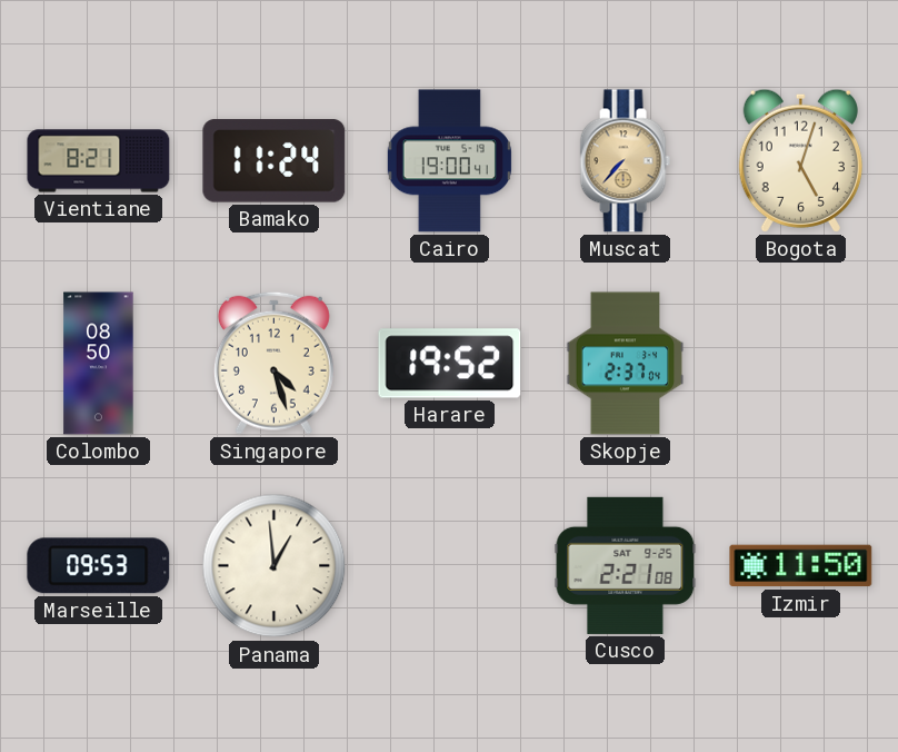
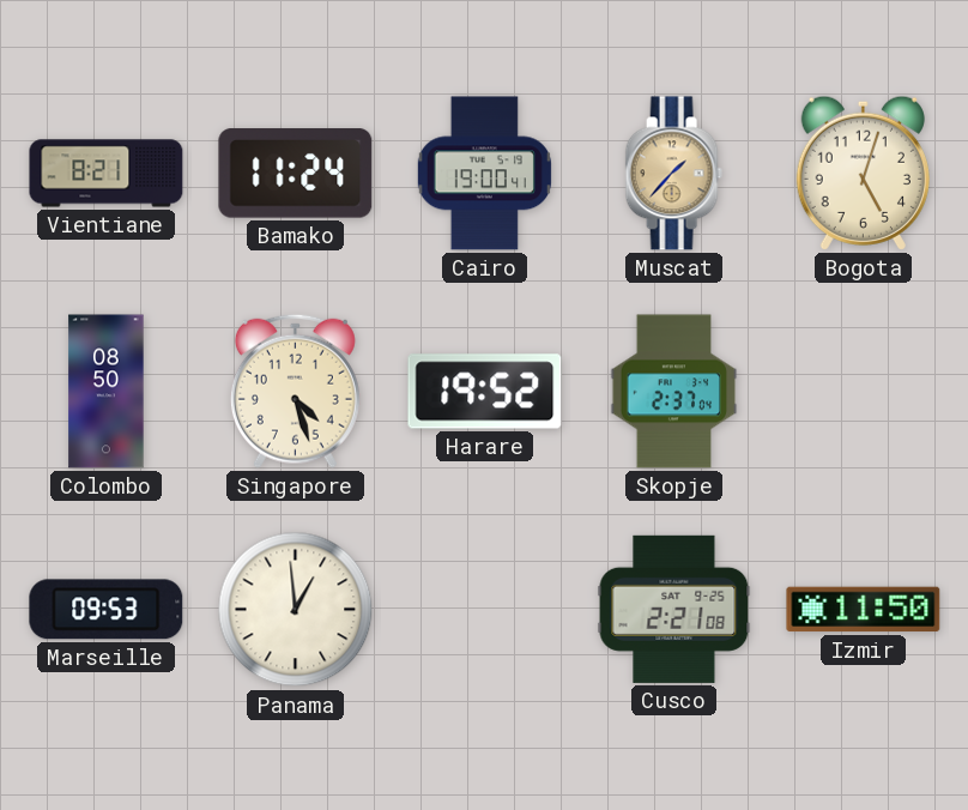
Muscat: 7:37 -> 1:37 (673, 174)
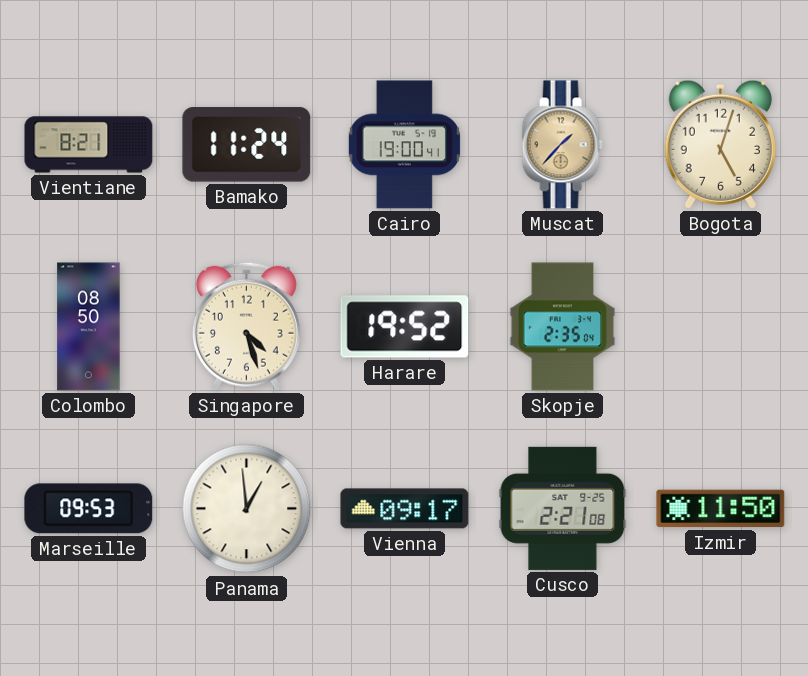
Skopje: 2:37 -> 2:35 (563, 327)
Vienna: none -> 09:17 (405, 509)
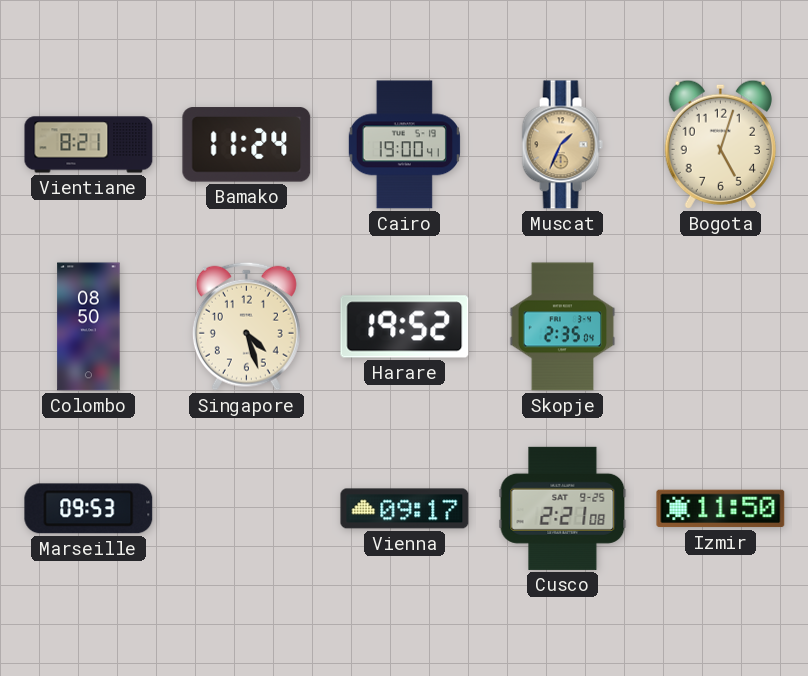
Muscat: 1:37 -> 1:34 (562, 145)
Panama: 12:59 -> none (247, 509)
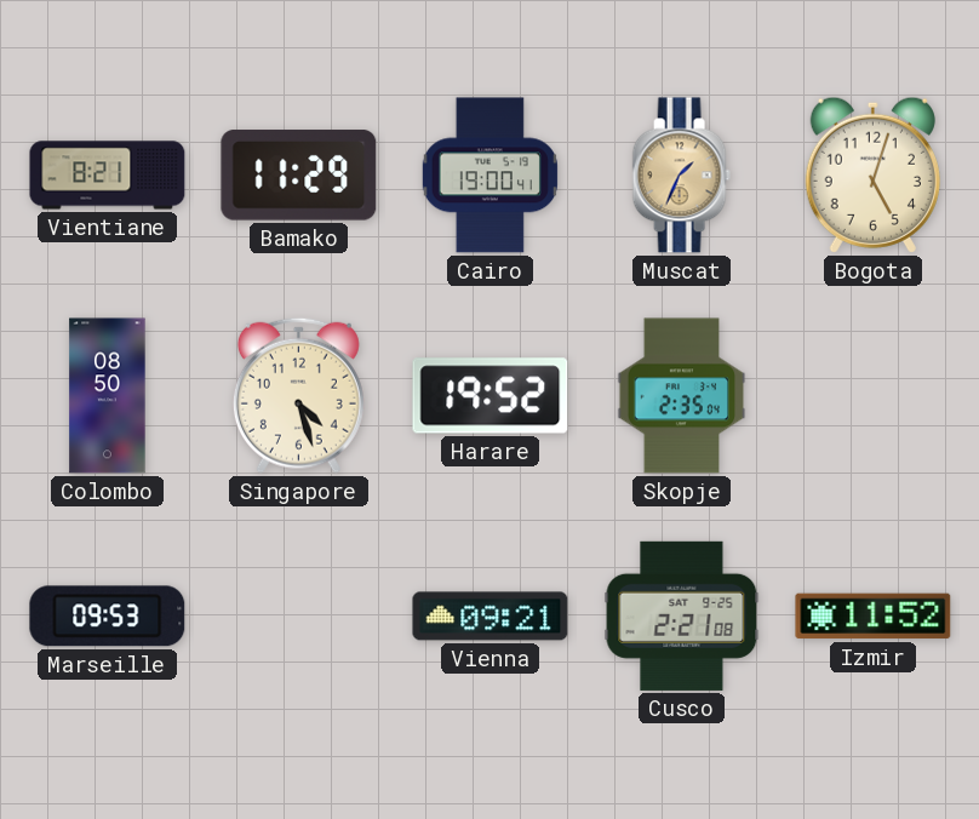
Bamako: 11:24 -> 11:29 (299, 176)
Vienna: 09:17 -> 09:21 (491, 617)
Izmir: 11:50 -> 11:52 (874, 617)
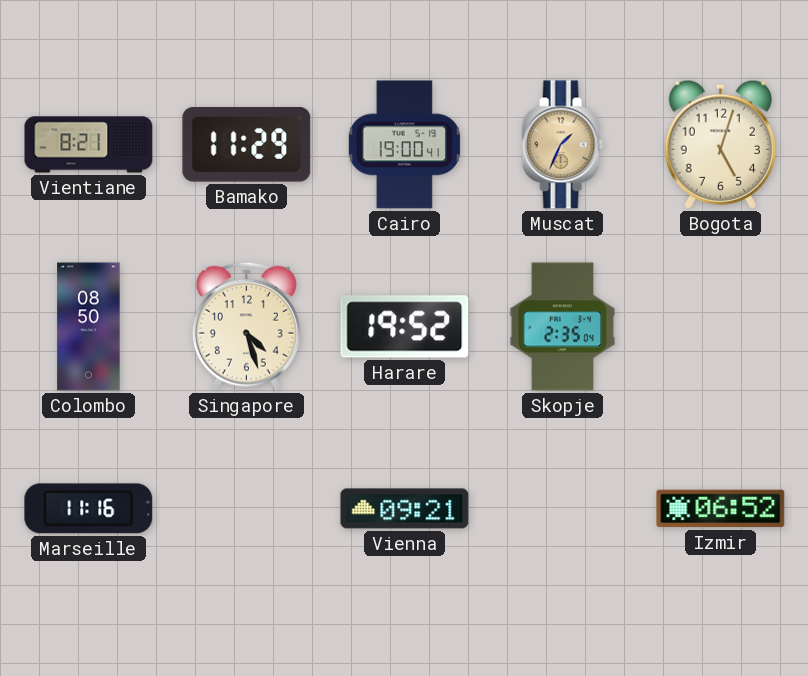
Marseille: 09:53 -> 11:16 (89, 509)
Cusco: 2:21 -> none (682, 615)
Izmir: 11:52 -> 06:52 (721, 509)
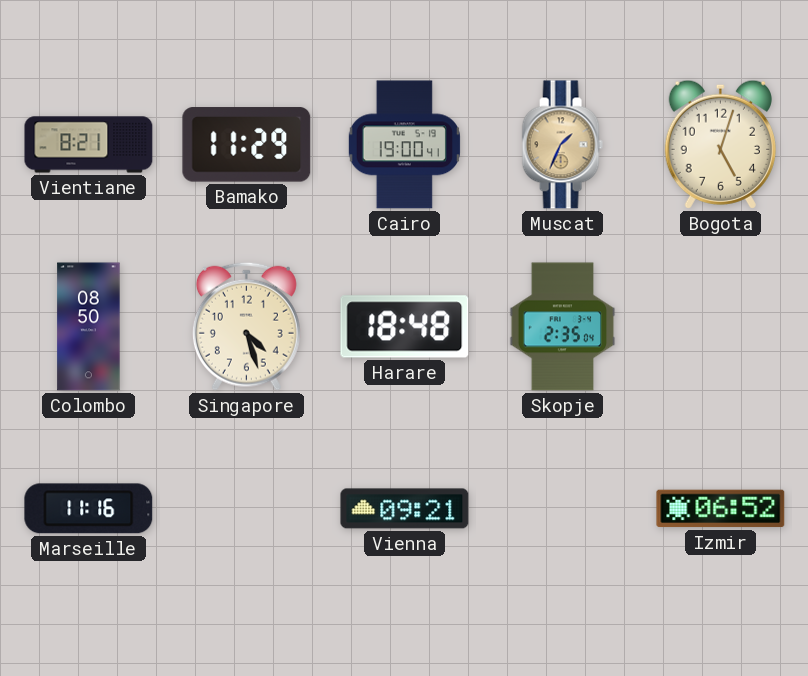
Harare: 19:52 -> 18:48 (405, 327)
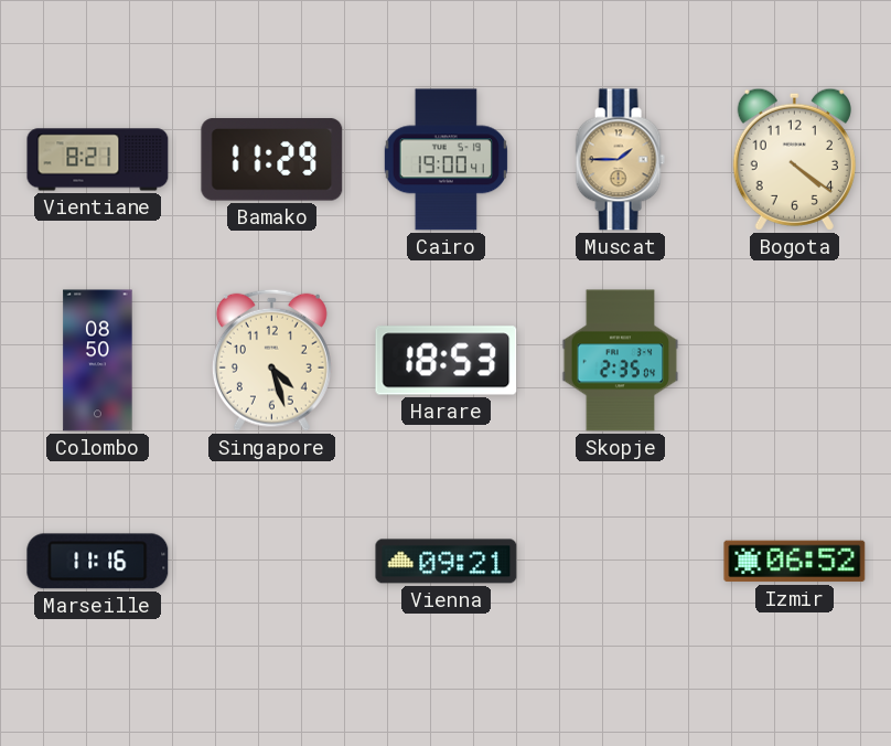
Muscat: 1:34 -> 1:45 (620, 160)
Bogota: 5:03 -> 4:21 (794, 159)
Harare: 18:48 -> 18:53 (447, 361)
